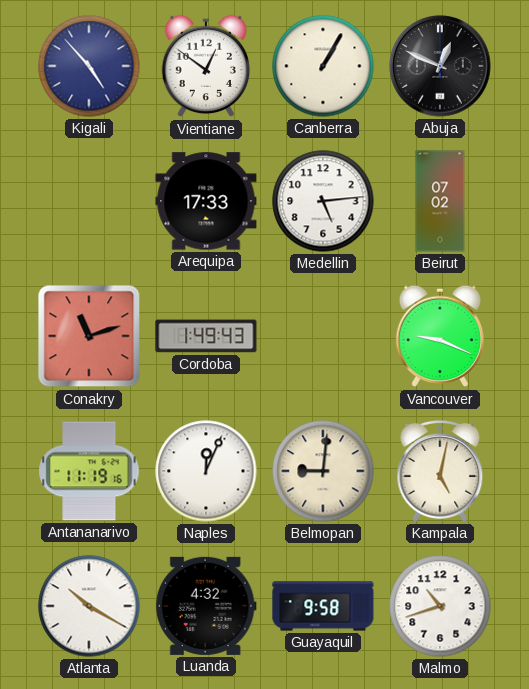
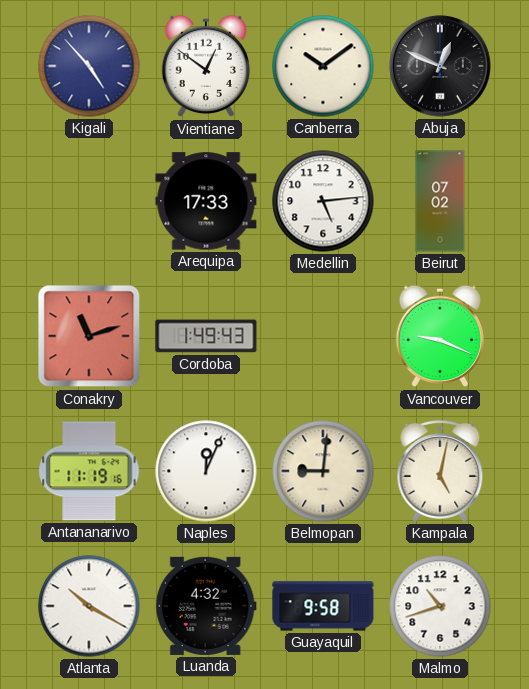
Canberra: 1:05 -> 10:09 (323, 66)
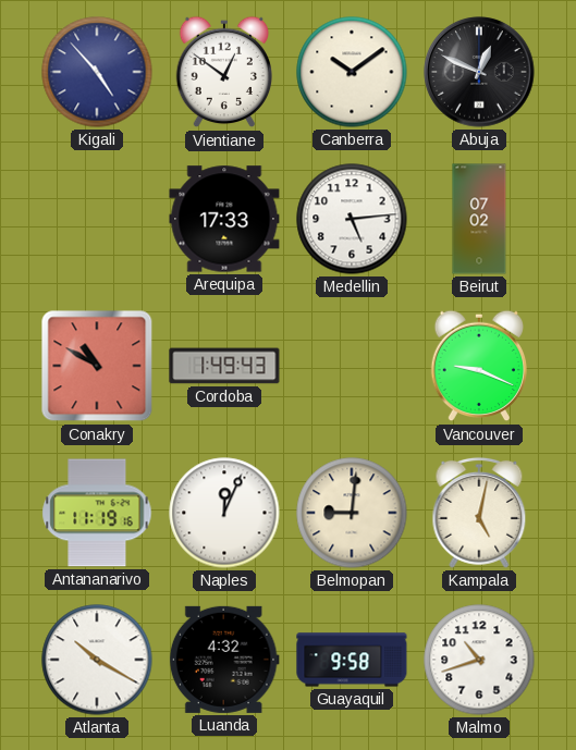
Conakry: 11:12 -> 10:50 (97, 366)
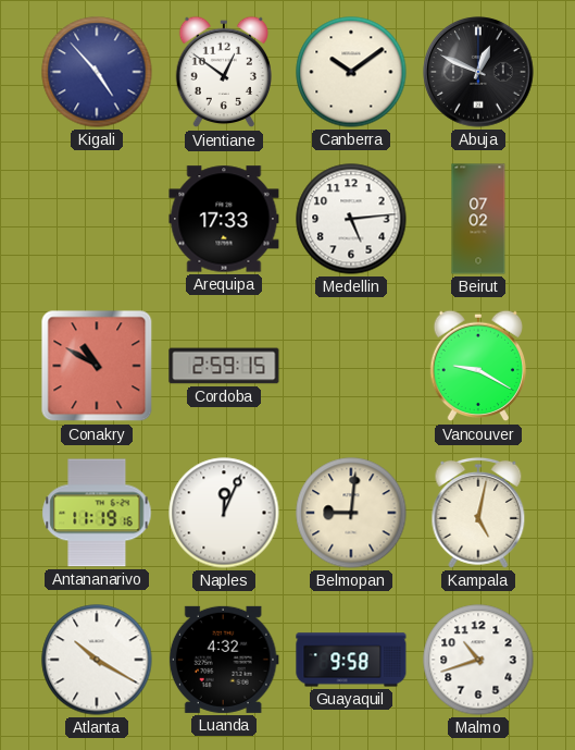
Cordoba: 1:49 -> 2:59 (224, 366)
Vancouver: 9:19 -> 9:20 (477, 366)
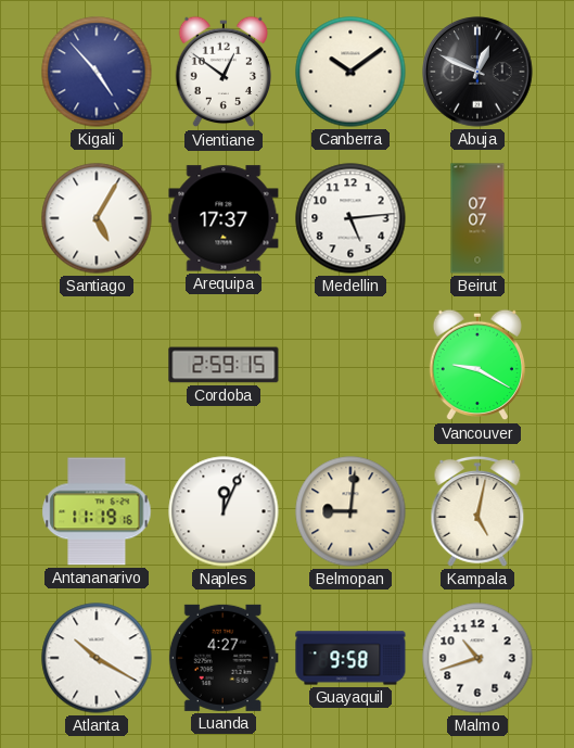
Santiago: none -> 5:05 (97, 218)
Arequipa: 17:33 -> 17:37 (224, 218)
Beirut: 07:02 -> 07:07 (477, 218)
Conakry: 10:50 -> none (97, 366)
Luanda: 4:32 -> 4:27 (224, 658)
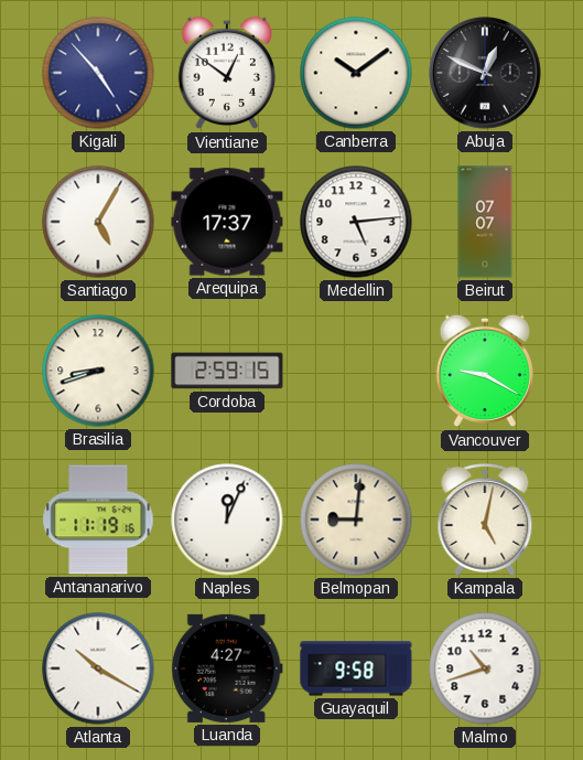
Brasilia: none -> 8:42 (98, 371)
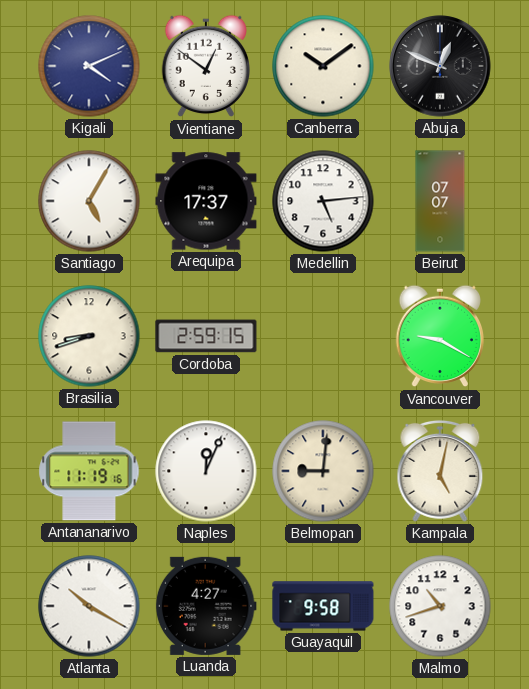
Kigali: 4:53 -> 4:11 (89, 66)
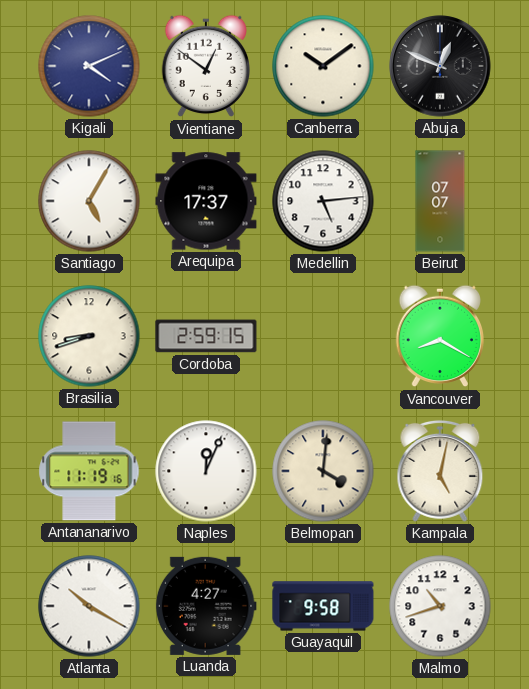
Vancouver: 9:20 -> 8:20 (439, 336)
Belmopan: 9:01 -> 4:01 (323, 471)
